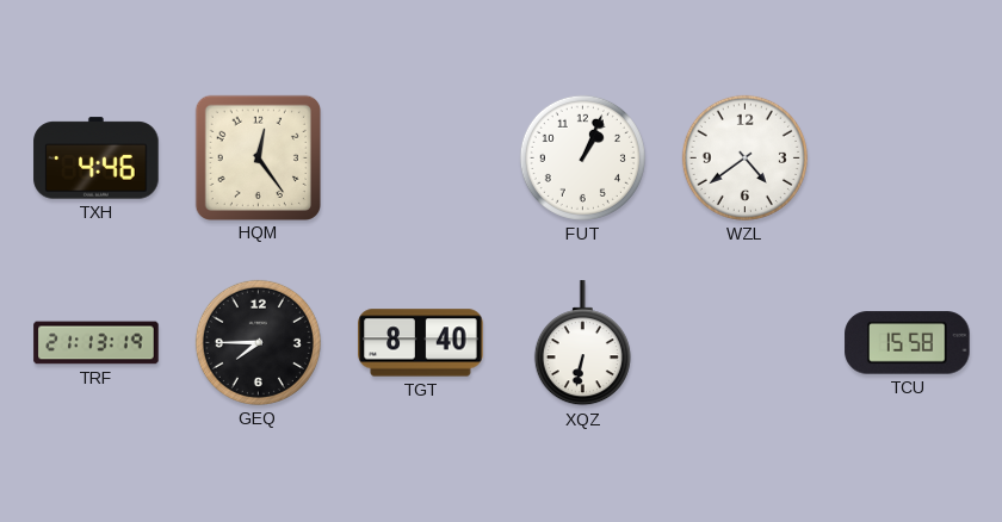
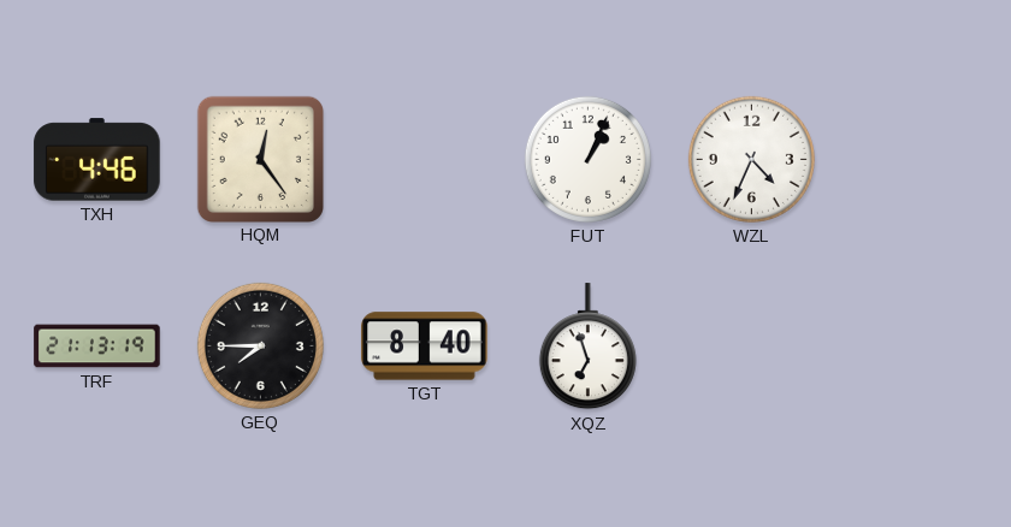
WZL: 4:39 -> 4:34 (751, 159)
XQZ: 6:32 -> 6:57 (587, 347)
TCU: 15:58 -> none (908, 343)
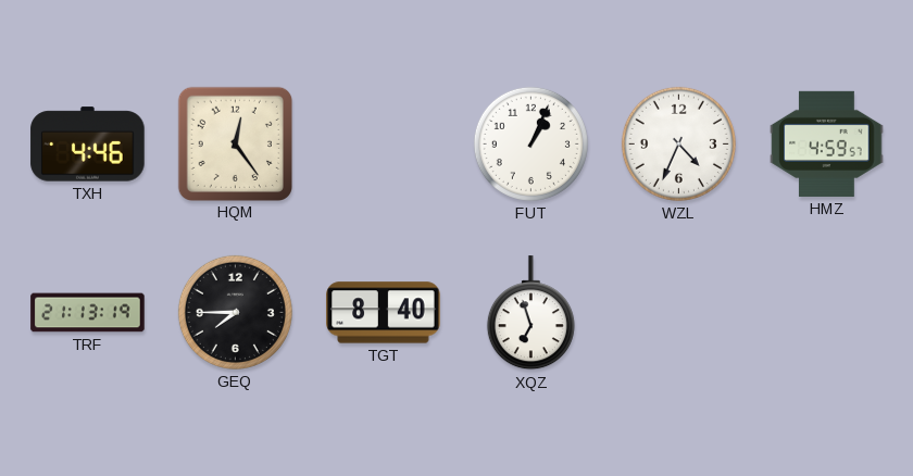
HMZ: none -> 4:59 (827, 143)
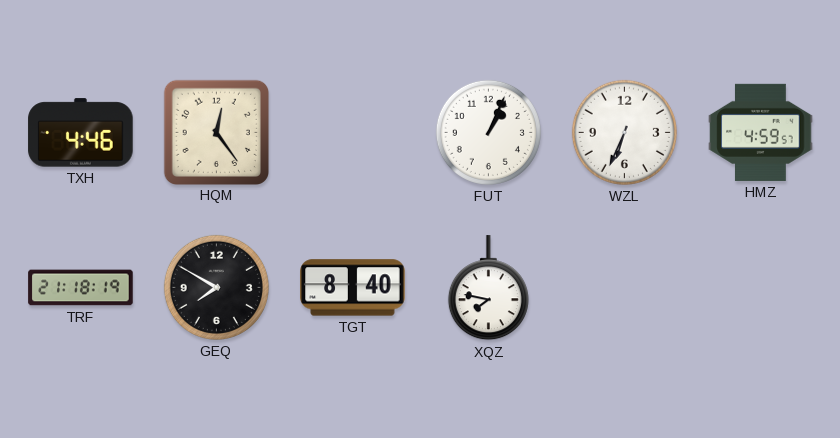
WZL: 4:34 -> 6:34 (624, 132)
TRF: 21:13 -> 21:18 (81, 288)
GEQ: 7:45 -> 7:50 (216, 287)
XQZ: 6:57 -> 7:47 (488, 288)
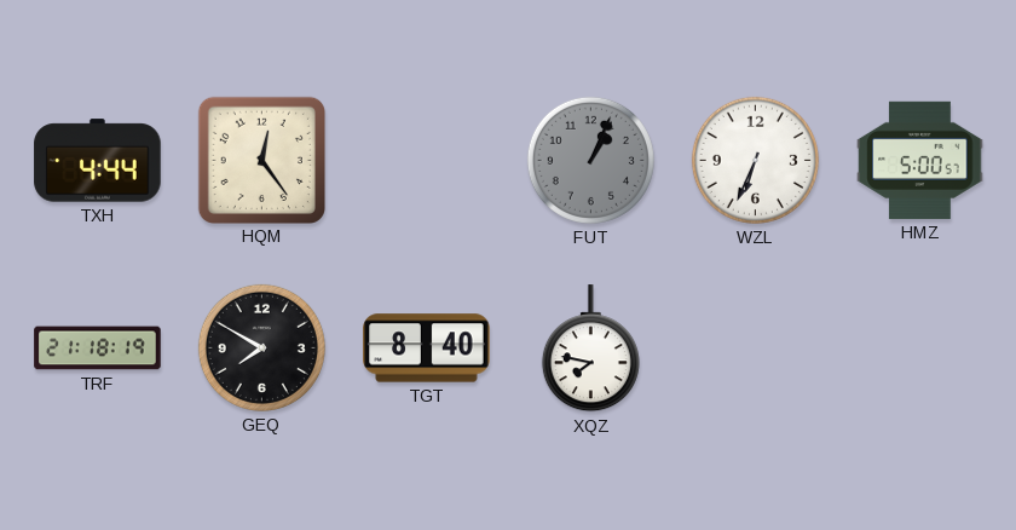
TXH: 4:46 -> 4:44 (98, 161)
FUT dial: white -> grey (590, 160)
HMZ: 4:59 -> 5:00 (920, 160)
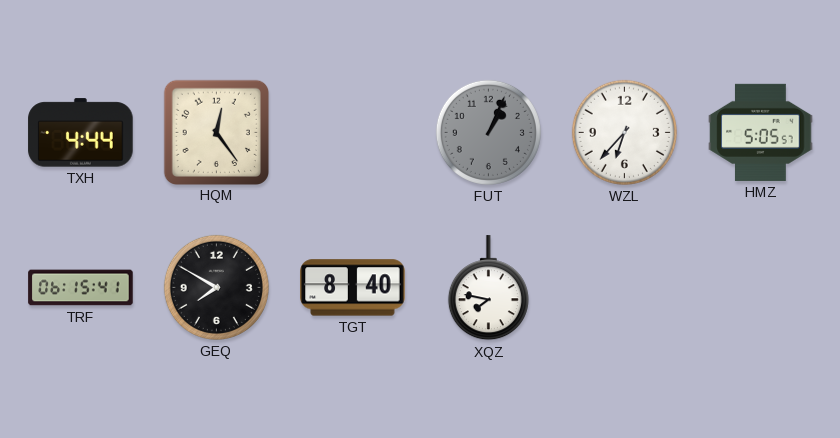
WZL: 6:34 -> 6:37 (624, 132)
HMZ: 5:00 -> 5:05 (761, 132)
TRF: 21:18 -> 06:15 (81, 288)
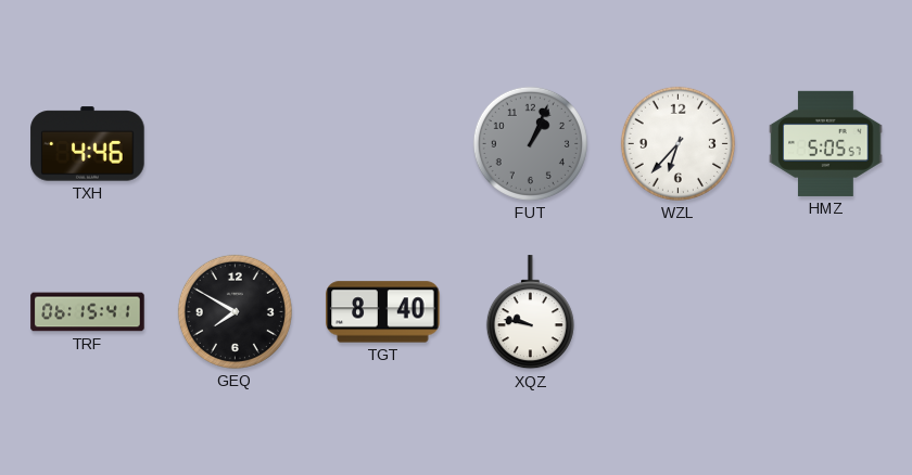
TXH: 4:44 -> 4:46 (88, 144)
HQM: 12:24 -> none (216, 132)
XQZ: 7:47 -> 9:47 (530, 312)
